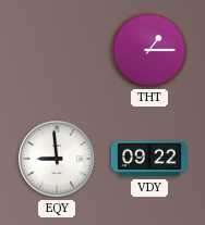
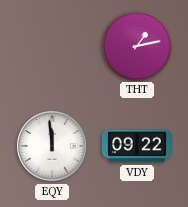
THT: 1:15 -> 1:13 (136, 45)
EQY: 8:59 -> 11:59 (52, 146)
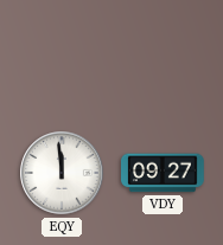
THT: 1:13 -> none (136, 45)
VDY: 09:22 -> 09:27 (163, 173)
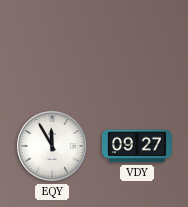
EQY: 11:59 -> 11:55 (52, 146)
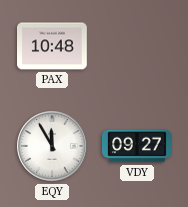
PAX: none -> 10:48 (53, 46)
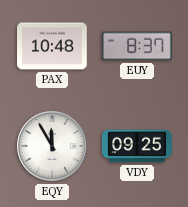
EUY: none -> 8:37 (138, 46)
VDY: 09:27 -> 09:25 (137, 146)
